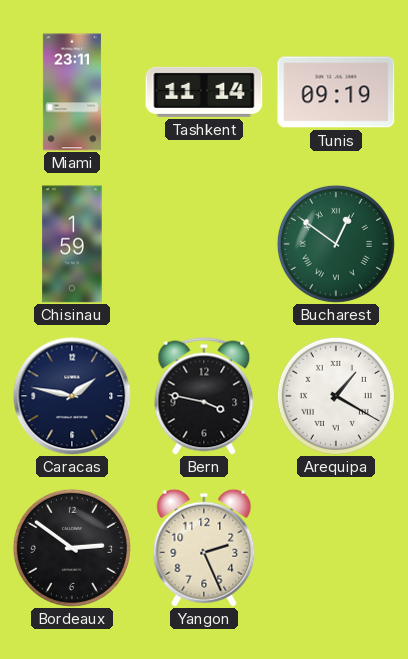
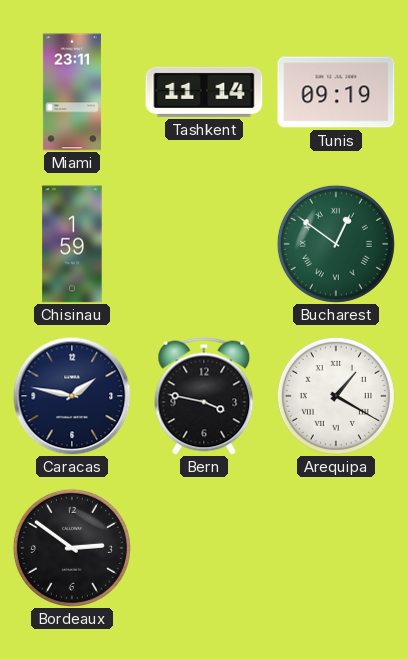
Yangon: 2:26 -> none (204, 548)
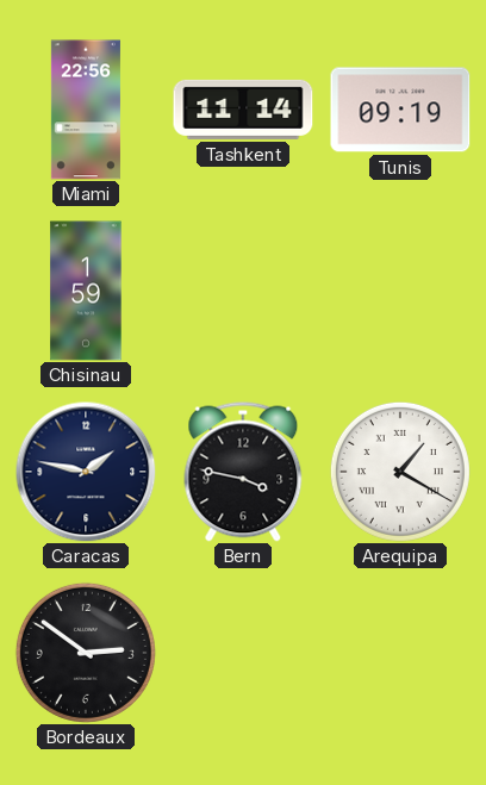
Miami: 23:11 -> 22:56 (86, 110)
Bucharest: 12:51 -> none (336, 244)
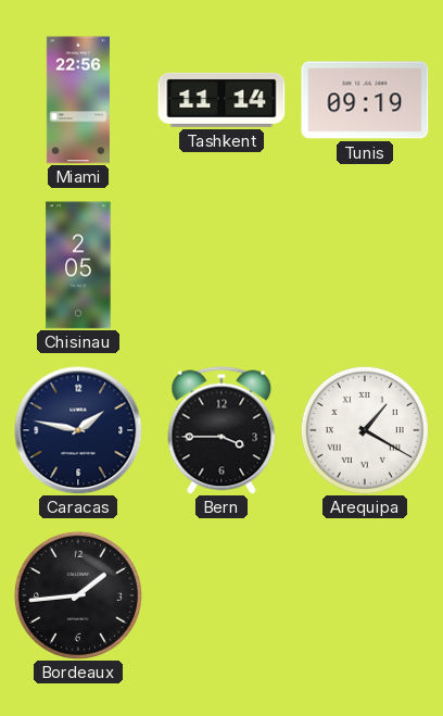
Chisinau: 1:59 -> 2:05 (78, 265)
Bern: 3:47 -> 3:45 (221, 430)
Bordeaux: 2:51 -> 1:44 (78, 595)
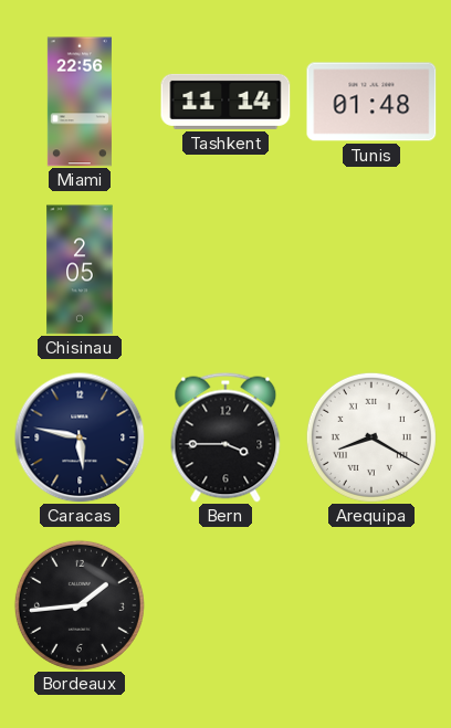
Tunis: 09:19 -> 01:48 (371, 102)
Caracas: 1:47 -> 5:47 (80, 437)
Arequipa: 1:20 -> 8:20 (371, 437)
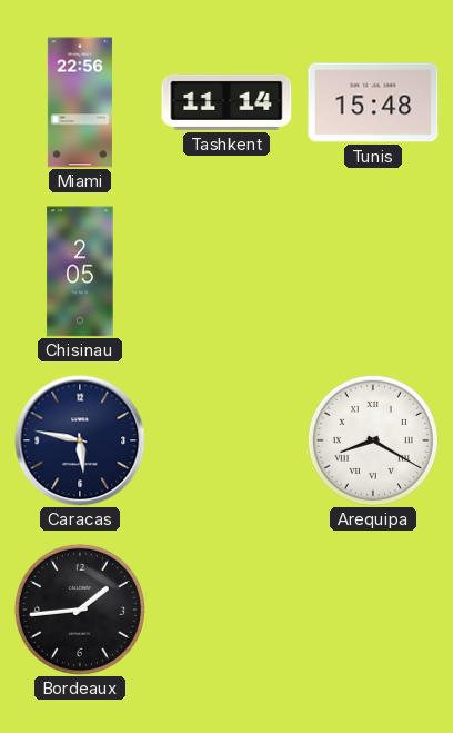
Tunis: 01:48 -> 15:48 (373, 102)
Bern: 3:45 -> none (225, 437)
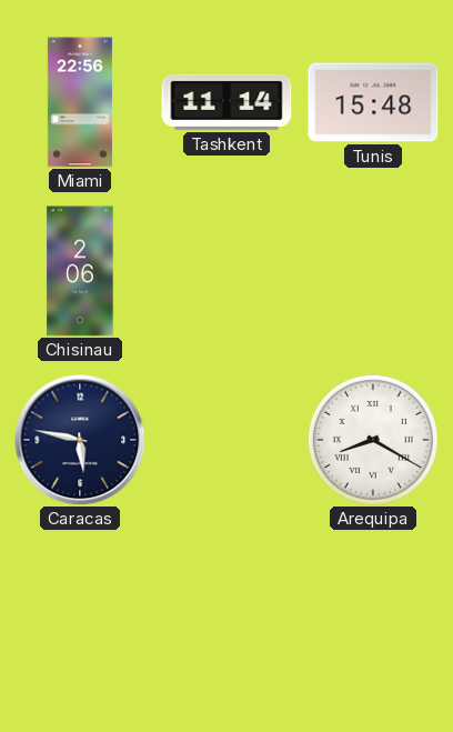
Chisinau: 2:05 -> 2:06 (80, 271)
Bordeaux: 1:44 -> none (80, 610)
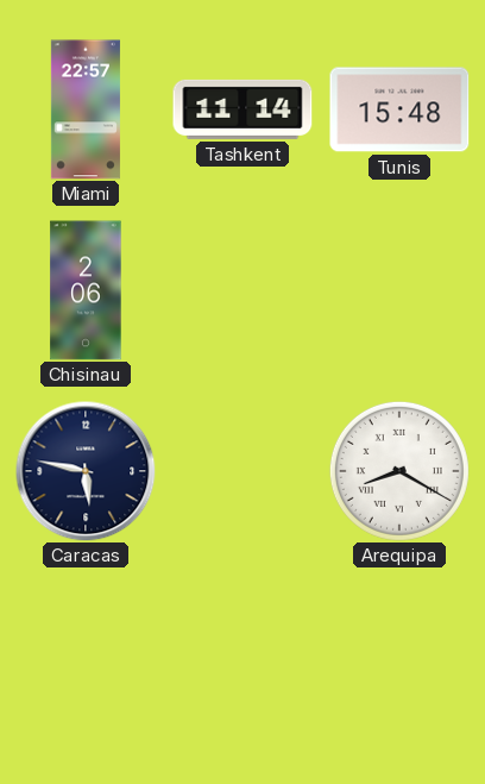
Miami: 22:56 -> 22:57 (86, 109)
